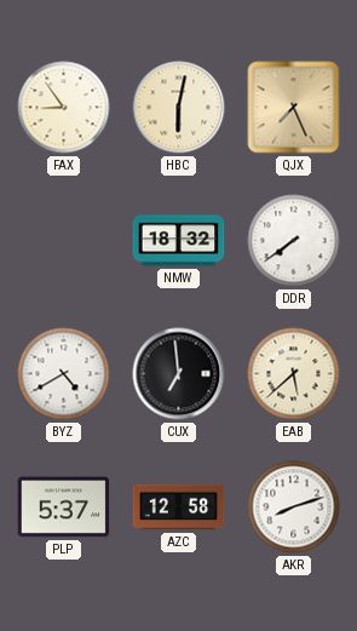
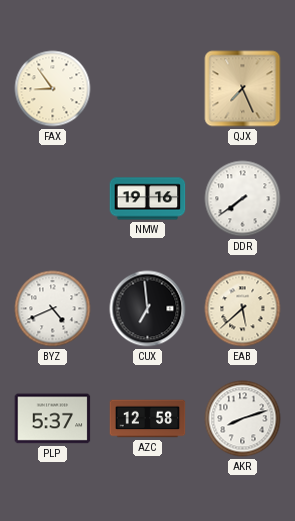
HBC: 6:02 -> none (179, 108)
NMW: 18:32 -> 19:16 (148, 199)
BYZ: 4:40 -> 4:41 (53, 309)
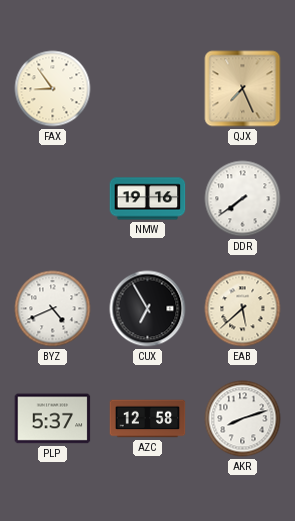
CUX: 6:59 -> 6:55 (148, 309)
